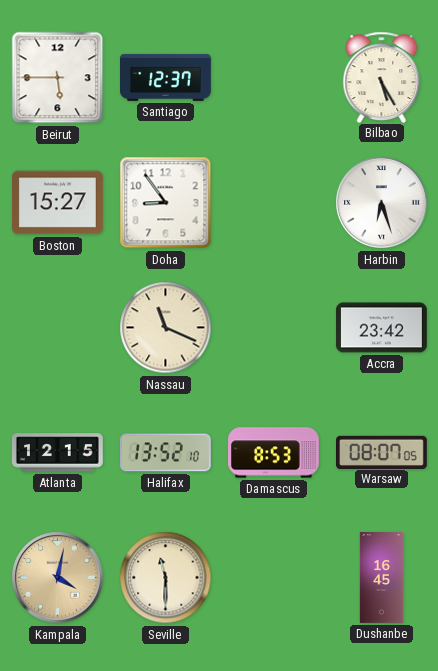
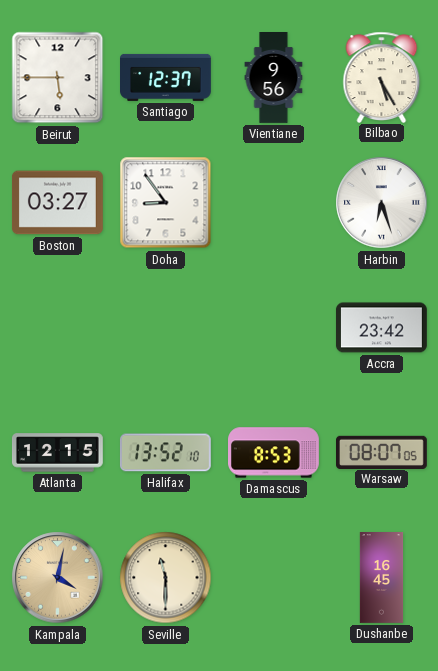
Vientiane: none -> 9:56 (274, 78)
Boston: 15:27 -> 03:27 (57, 203)
Nassau: 11:19 -> none (166, 328)
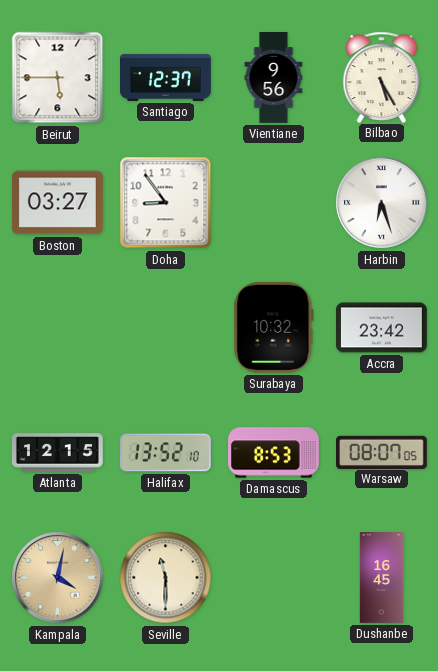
Surabaya: none -> 10:32 (274, 327)
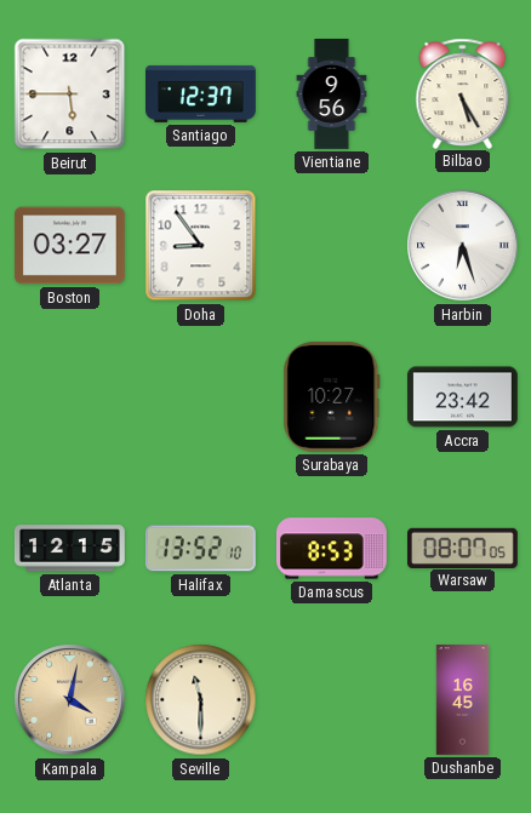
Surabaya: 10:32 -> 10:27 (332, 396)
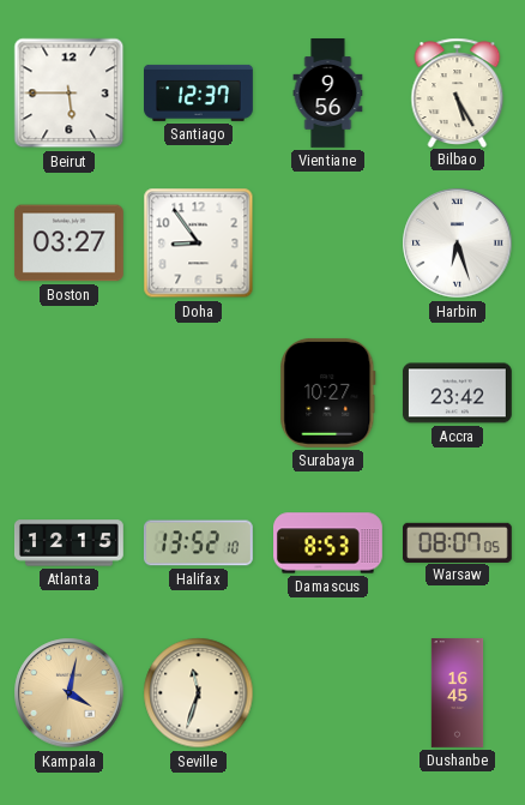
Seville: 11:30 -> 11:33 (199, 693)
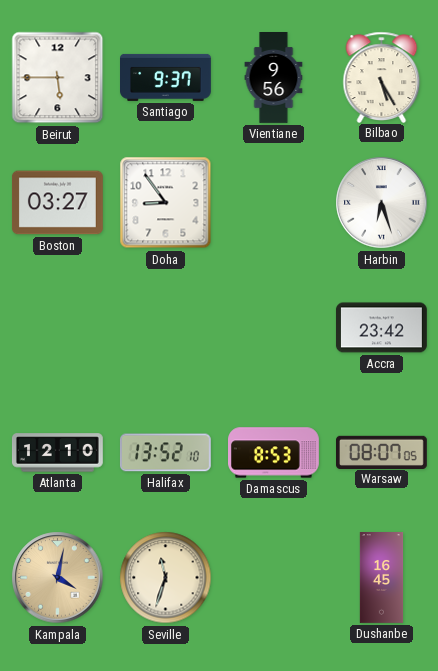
Santiago: 12:37 -> 9:37 (166, 77)
Surabaya: 10:27 -> none (328, 392)
Atlanta: 12:15 -> 12:10 (57, 453)
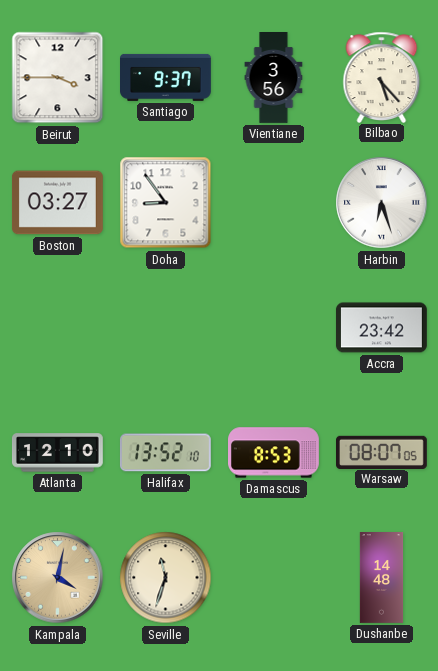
Beirut: 5:45 -> 3:45 (58, 78)
Vientiane: 9:56 -> 3:56 (274, 78)
Bilbao: 5:25 -> 5:23 (382, 77)
Dushanbe: 16:45 -> 14:48 (382, 578)
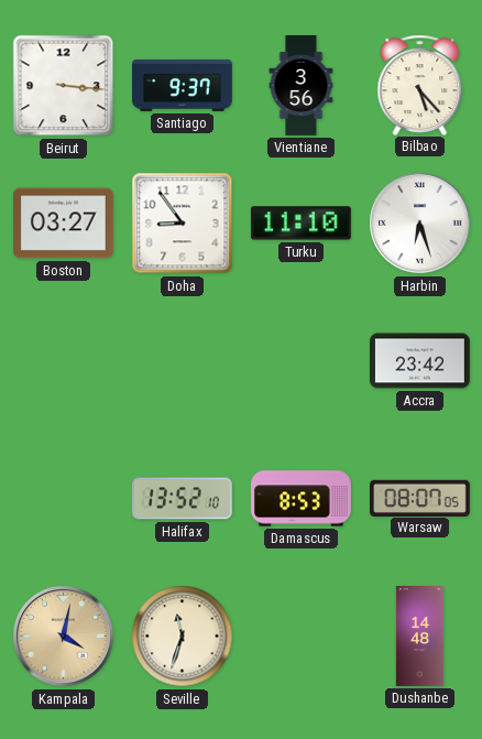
Beirut: 3:45 -> 3:16 (64, 86)
Turku: none -> 11:10 (300, 224)
Atlanta: 12:10 -> none (57, 453)
